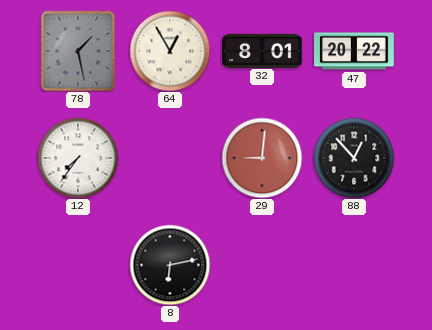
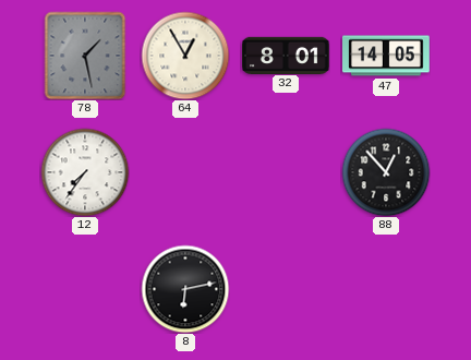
47: 20:22 -> 14:05 (387, 56)
29: 9:01 -> none (262, 158)
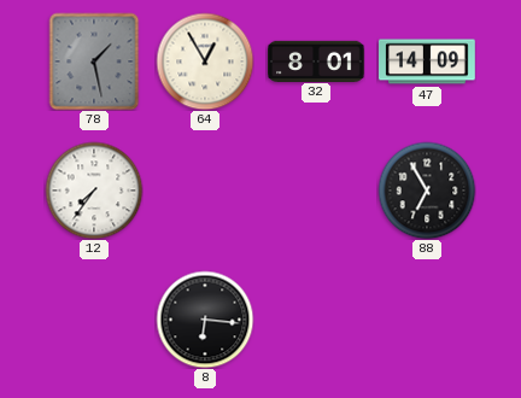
47: 14:05 -> 14:09 (428, 62)
88: 12:53 -> 6:55 (427, 191)
8: 6:13 -> 6:16 (205, 320)
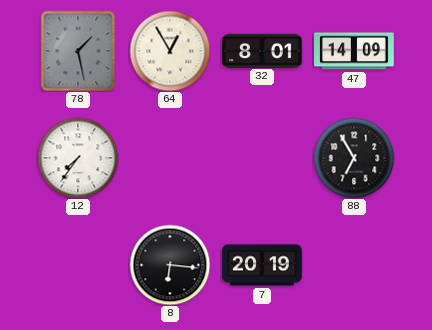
7: none -> 20:19 (262, 265)
